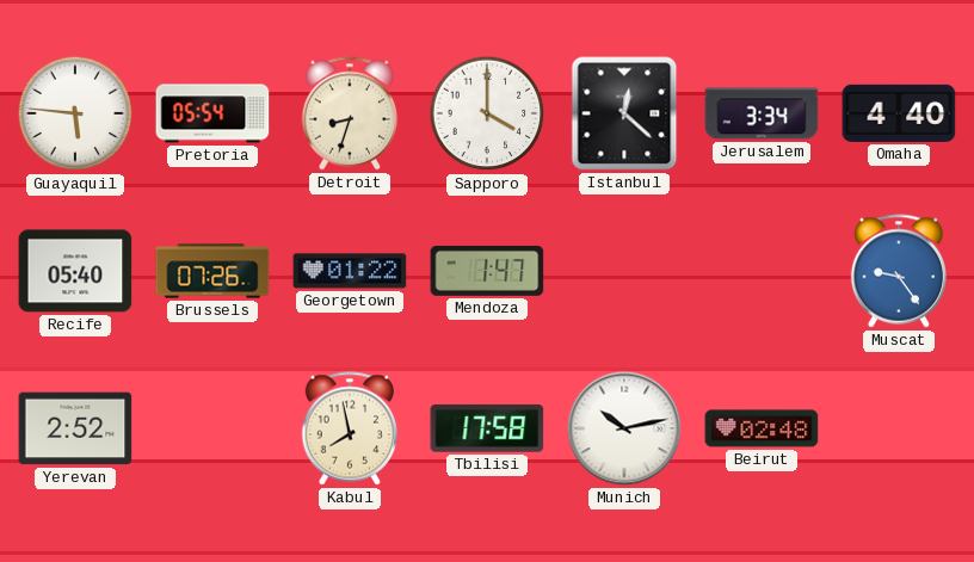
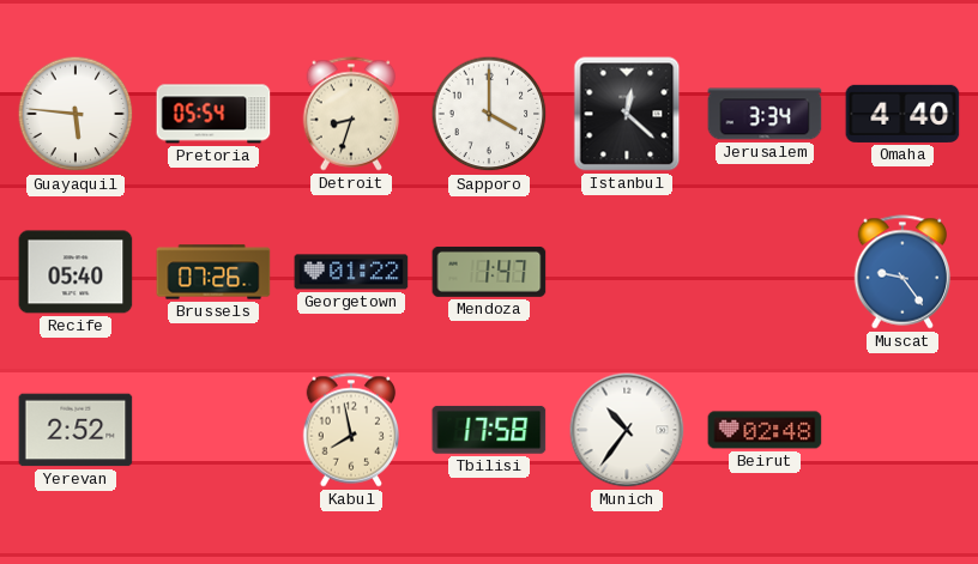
Munich: 10:13 -> 10:36 (627, 430)
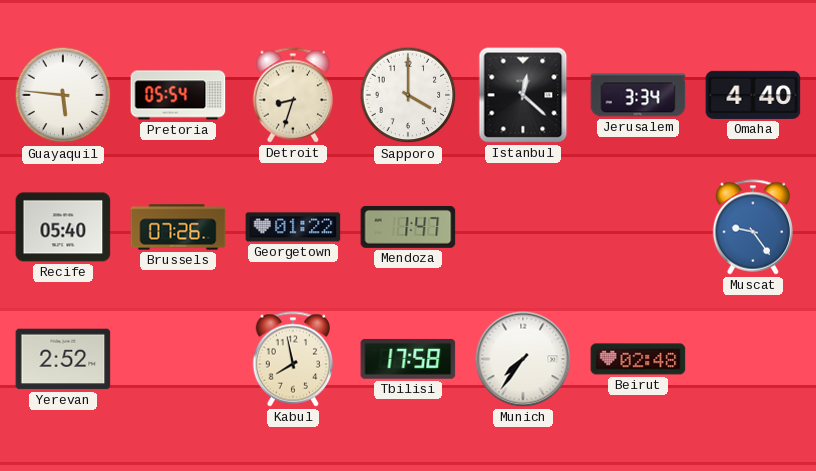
Munich: 10:36 -> 7:36 (523, 359)
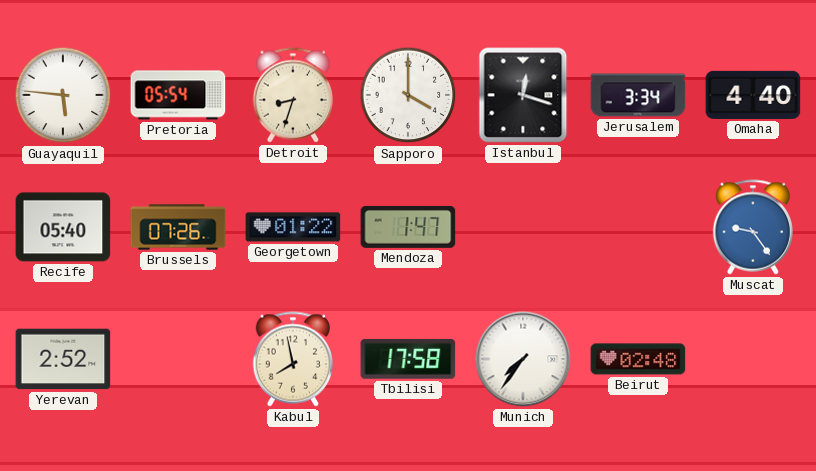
Istanbul: 12:22 -> 12:18 (523, 95)
